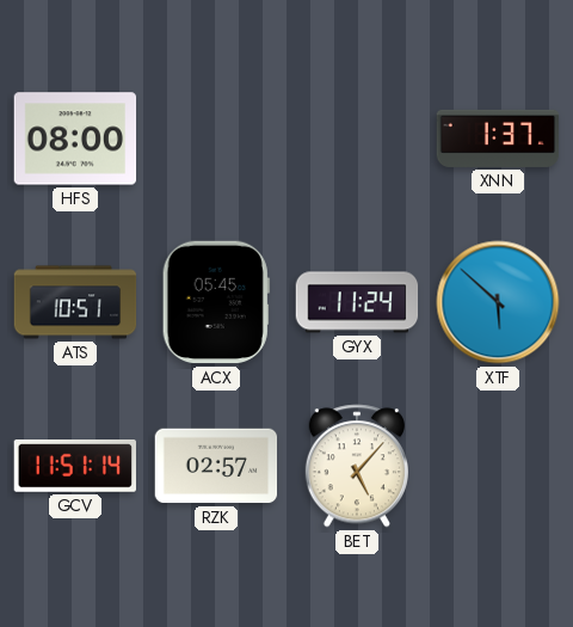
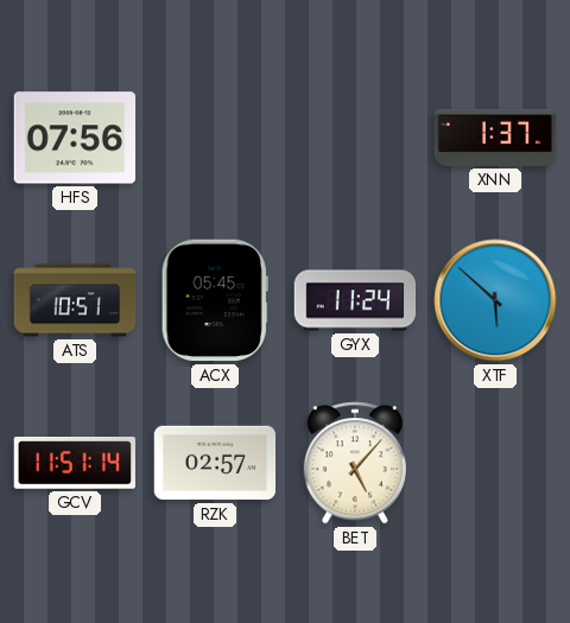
HFS: 08:00 -> 07:56 (75, 138)
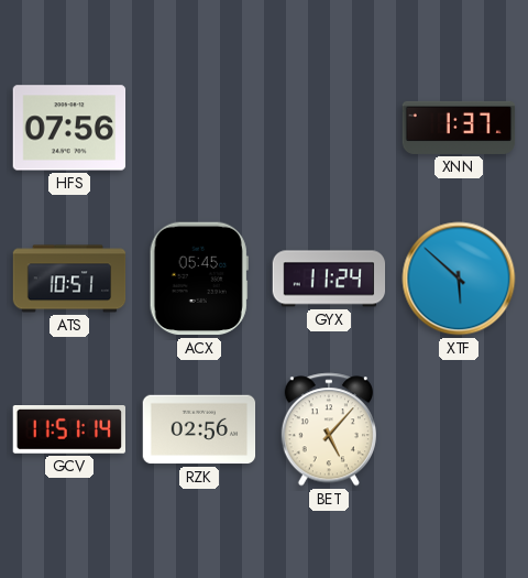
RZK: 02:57 -> 02:56 (199, 429)
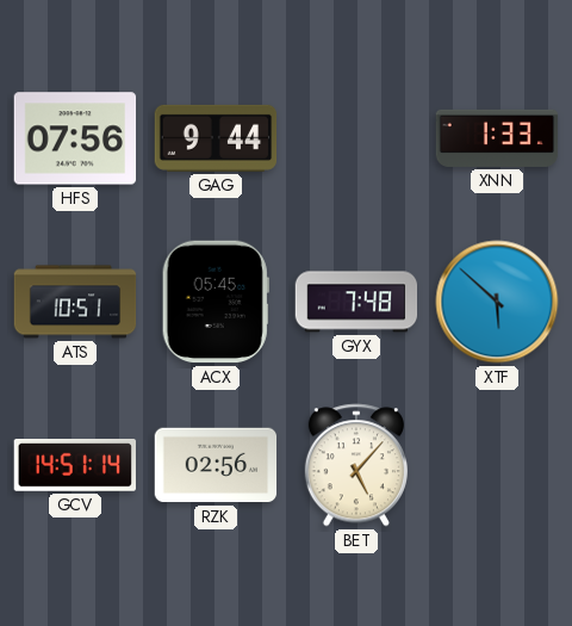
GAG: none -> 9:44 (216, 138)
XNN: 1:37 -> 1:33 (497, 138)
GYX: 11:24 -> 7:48 (356, 302)
GCV: 11:51 -> 14:51 (74, 466)
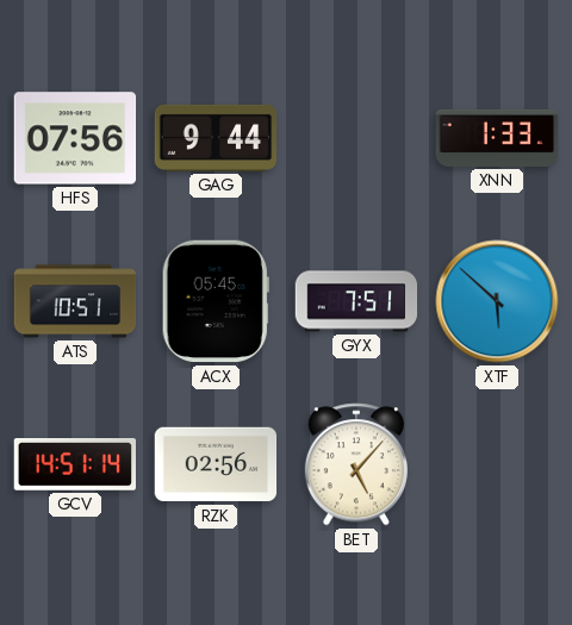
GYX: 7:48 -> 7:51 (356, 301)
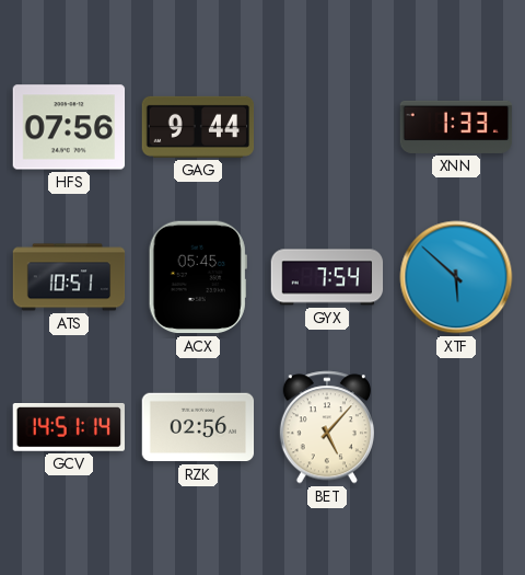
GYX: 7:51 -> 7:54 (327, 277)
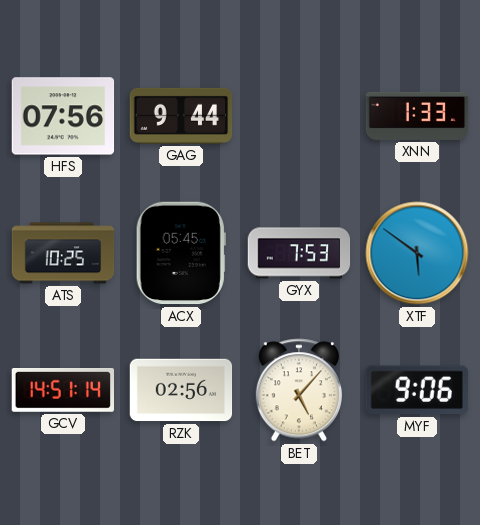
ATS: 10:51 -> 10:25 (63, 253)
GYX: 7:54 -> 7:53 (299, 253)
XTF: 5:52 -> 5:51 (417, 253)
MYF: none -> 9:06 (417, 390)
